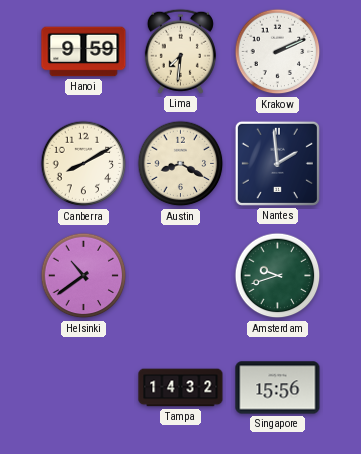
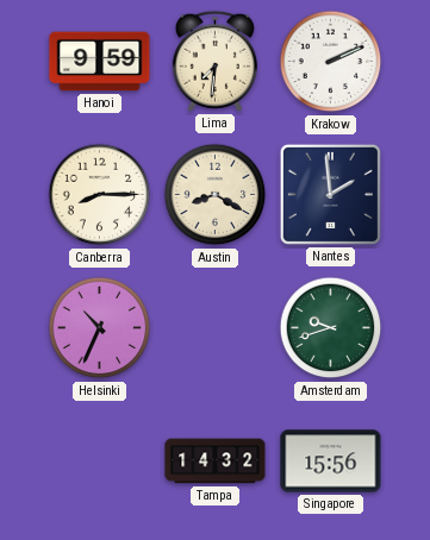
Canberra: 8:10 -> 8:15 (100, 195)
Helsinki: 10:39 -> 10:34 (100, 328)
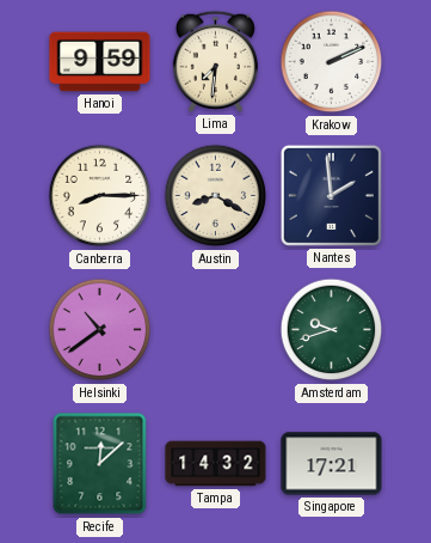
Helsinki: 10:34 -> 10:39 (100, 330)
Recife: none -> 12:08 (100, 464)
Singapore: 15:56 -> 17:21 (332, 464)
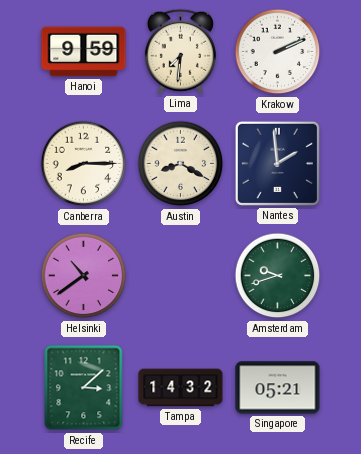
Recife: 12:08 -> 3:08 (84, 388)
Singapore: 17:21 -> 05:21 (278, 388)
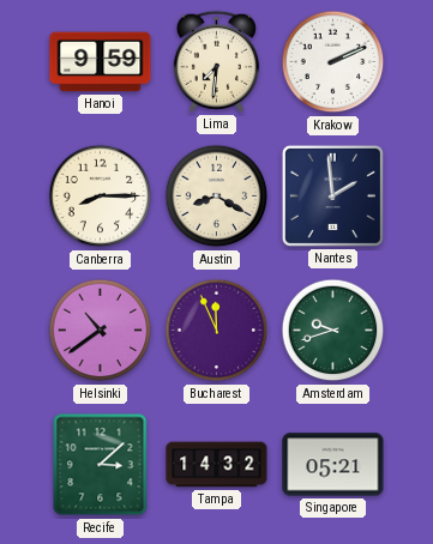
Bucharest: none -> 11:56 (217, 331)
